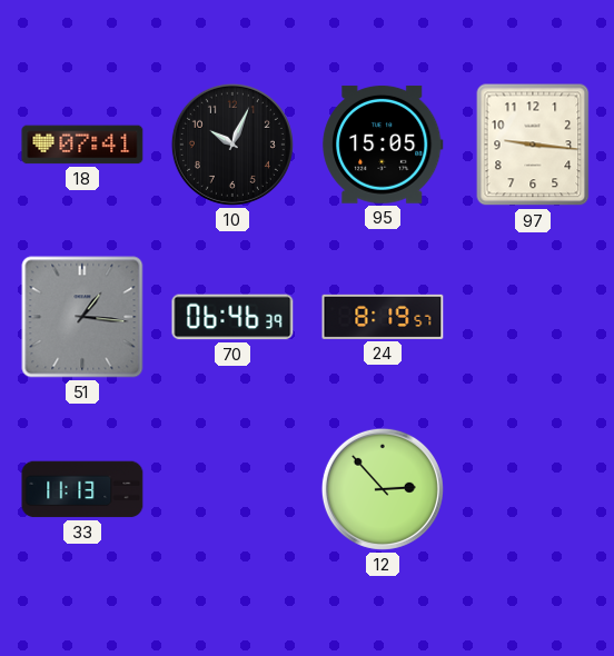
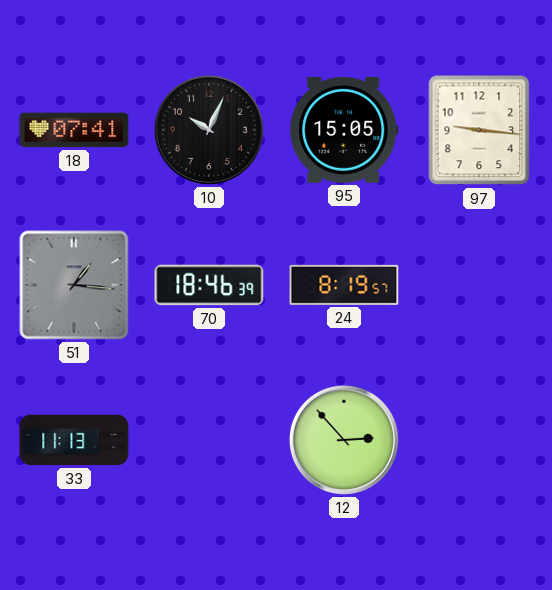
70: 06:46 -> 18:46 (209, 285)
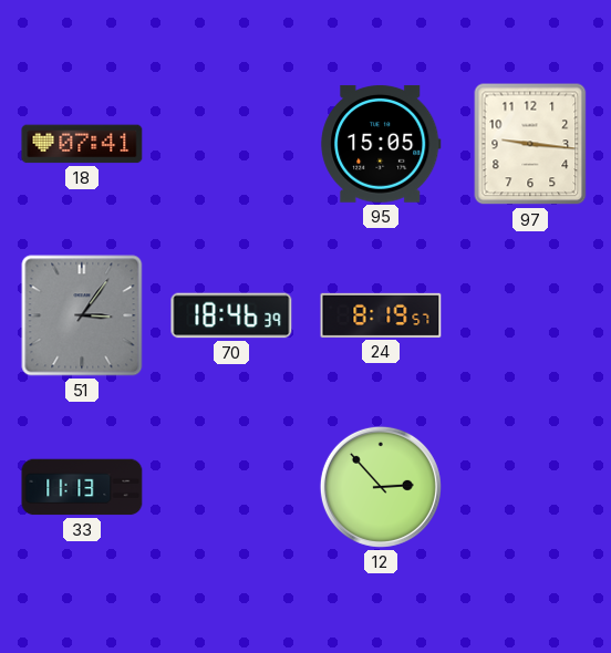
10: 10:04 -> none (209, 130)
51: 1:16 -> 3:06 (82, 315)
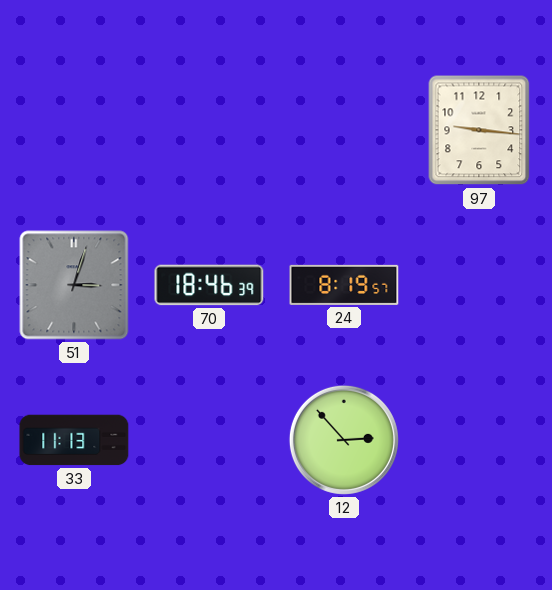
18: 07:41 -> none (82, 144)
95: 15:05 -> none (381, 144)
51: 3:06 -> 3:03 (74, 285)
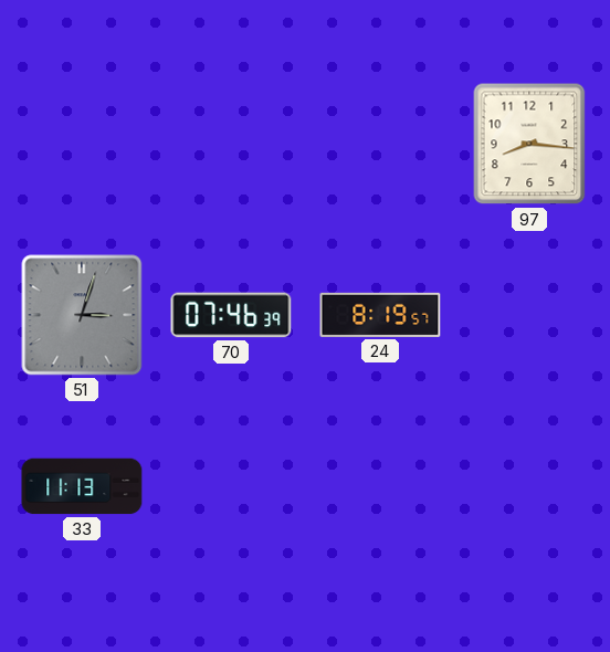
97: 9:16 -> 8:16 (529, 144)
70: 18:46 -> 07:46 (231, 315)
12: 2:53 -> none (344, 440)
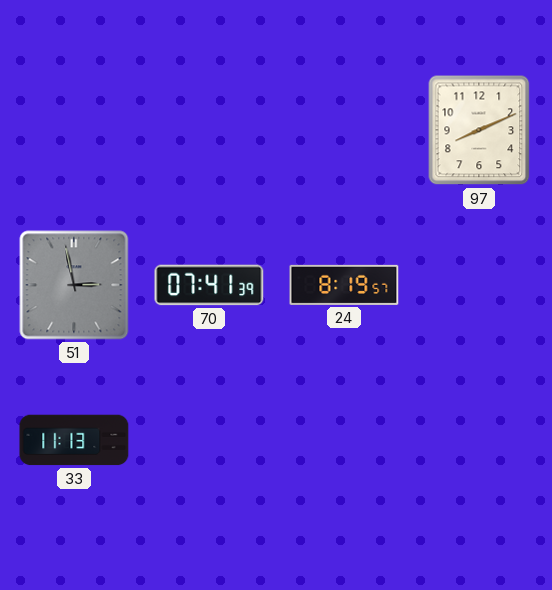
97: 8:16 -> 8:11 (479, 130)
51: 3:03 -> 2:58 (74, 285)
70: 07:46 -> 07:41 (209, 285)
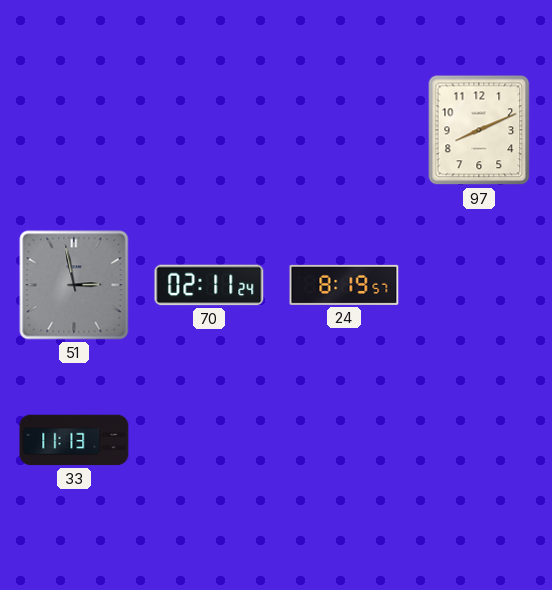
70: 07:41 -> 02:11 (209, 285)
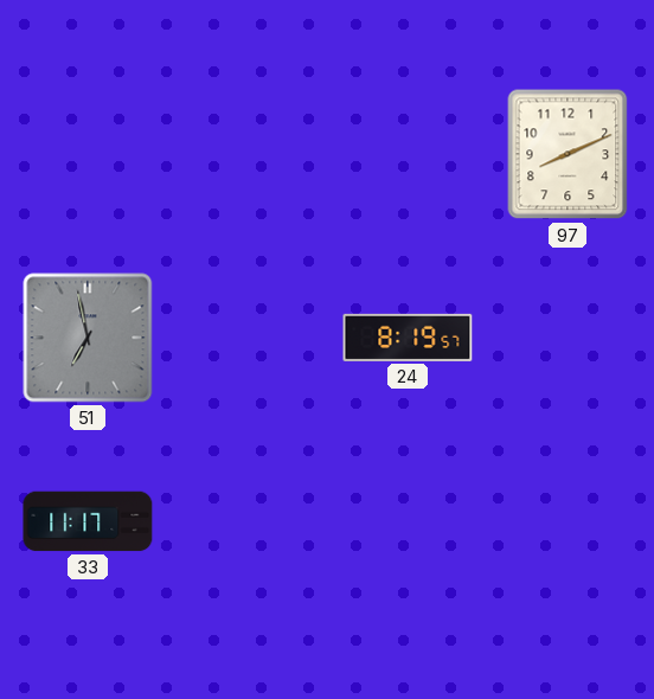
51: 2:58 -> 6:58 (88, 338)
70: 02:11 -> none (209, 285)
33: 11:13 -> 11:17 (88, 521)
